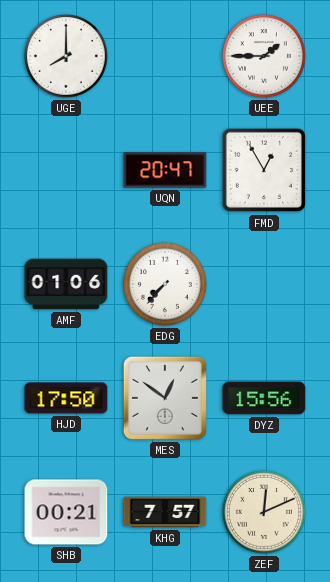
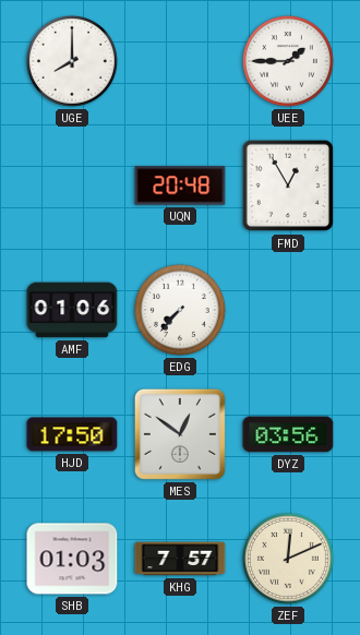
UQN: 20:47 -> 20:48 (180, 185)
DYZ: 15:56 -> 03:56 (288, 434)
SHB: 00:21 -> 01:03 (72, 559)
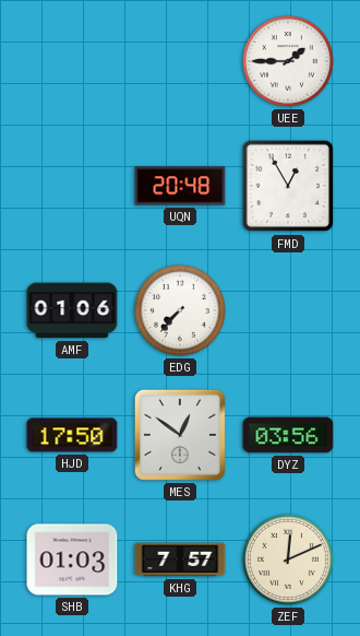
UGE: 8:00 -> none (72, 61)
